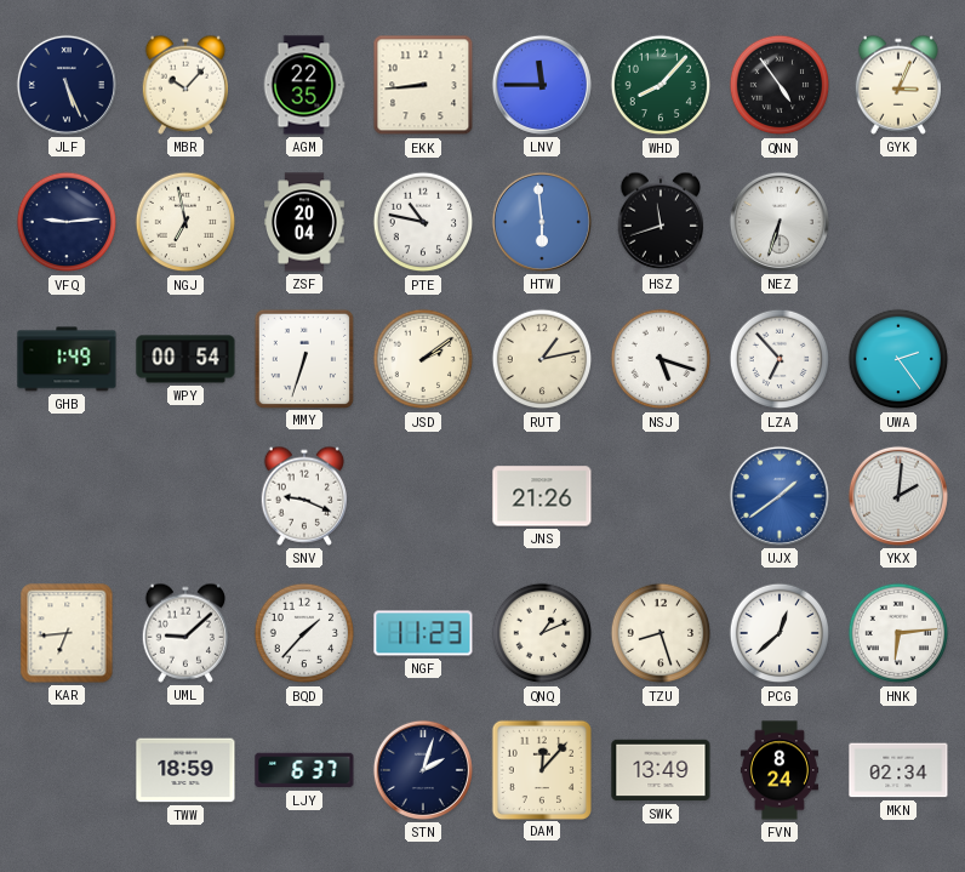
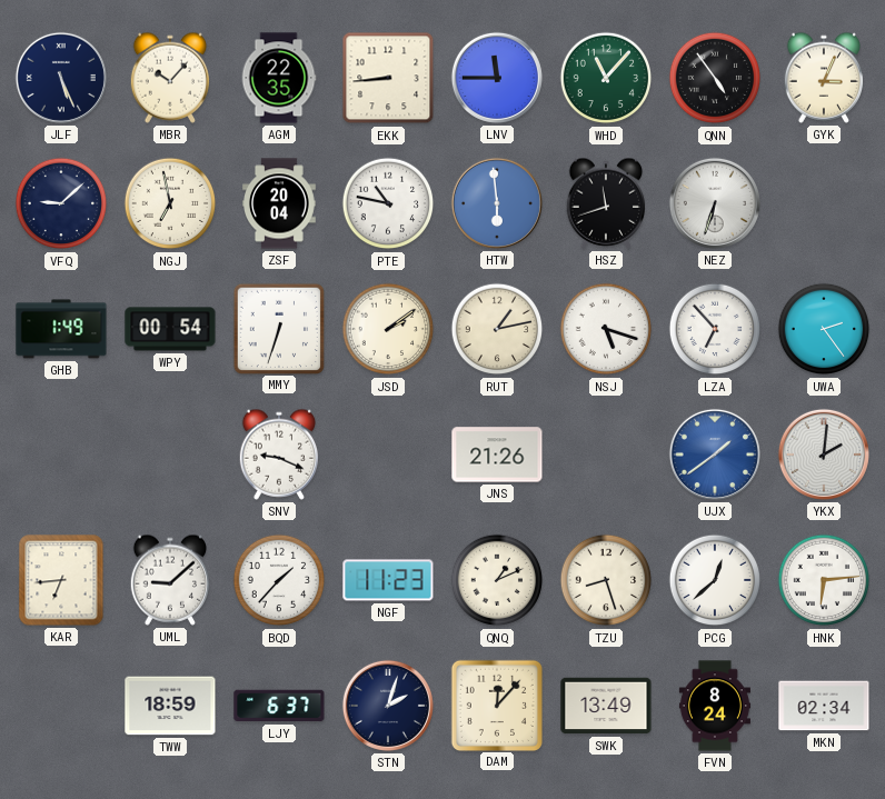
WHD: 8:07 -> 11:07 (606, 78)
VFQ: 9:14 -> 9:08 (61, 203)
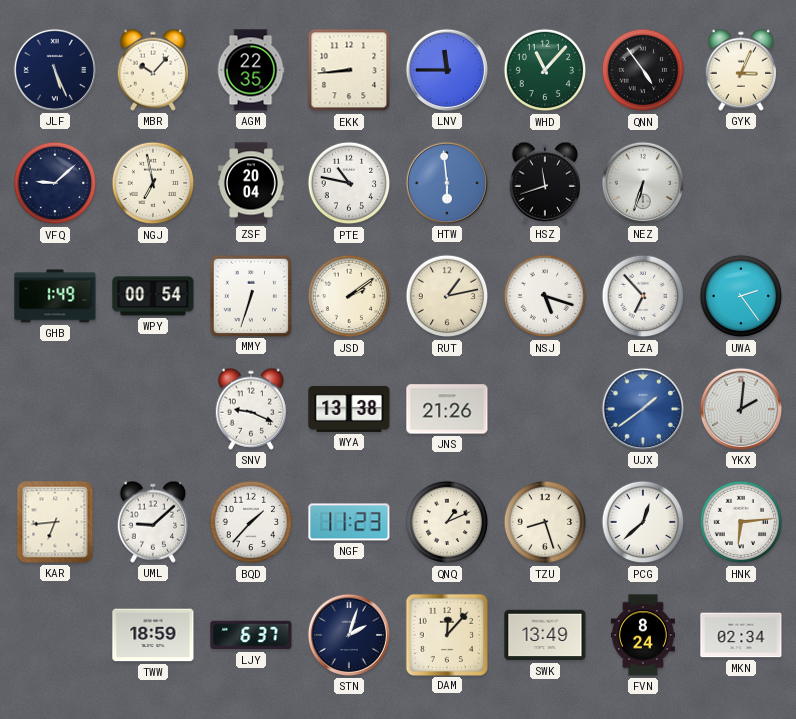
WYA: none -> 13:38 (349, 409)
